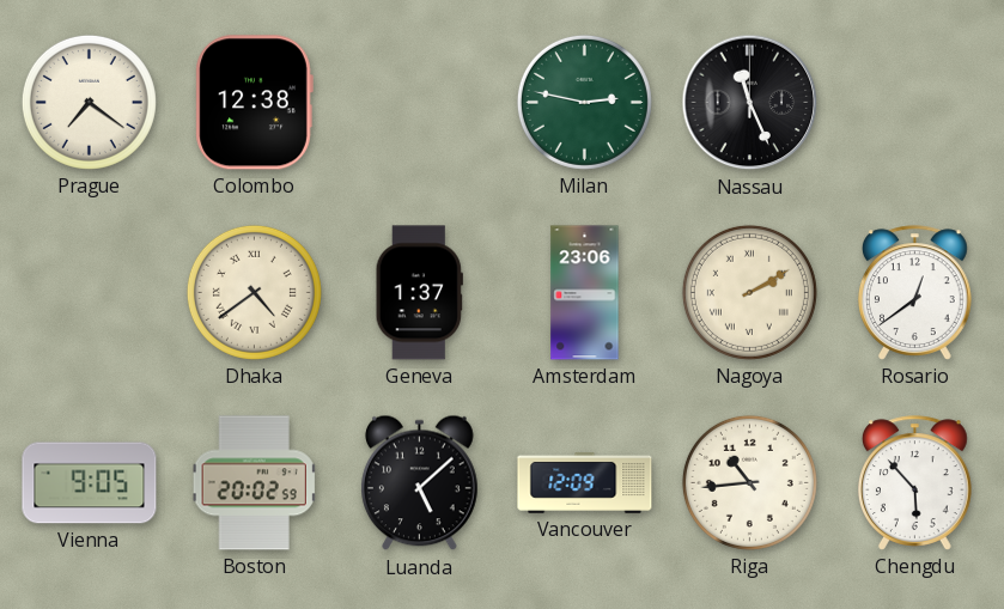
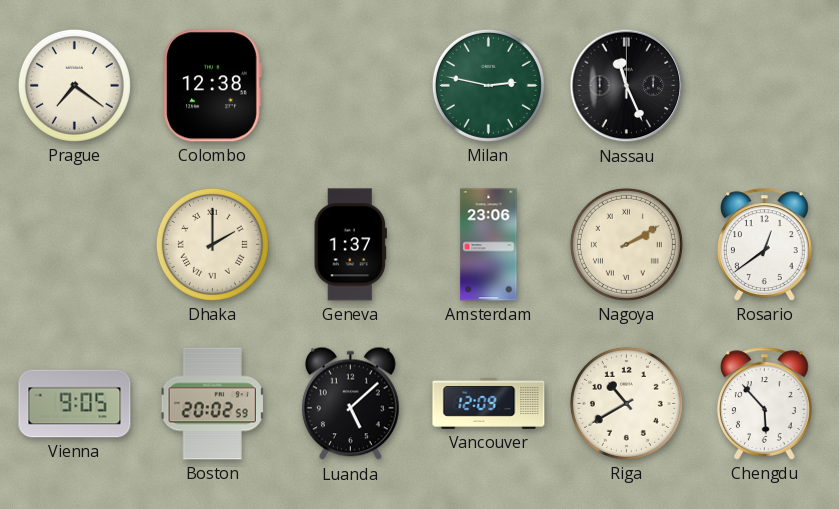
Dhaka: 4:39 -> 2:00 (212, 244)
Riga: 10:44 -> 10:40 (626, 403)
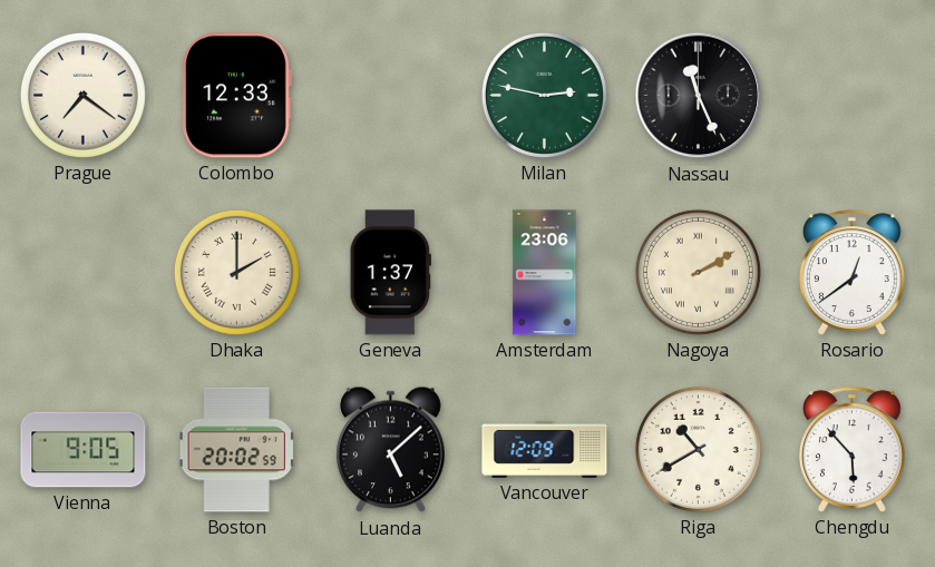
Colombo: 12:38 -> 12:33 (236, 96)
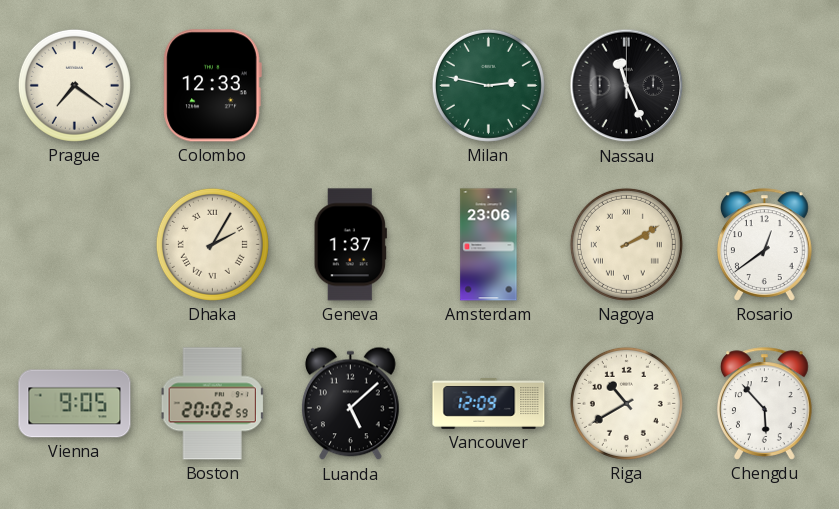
Dhaka: 2:00 -> 2:05 (212, 244)
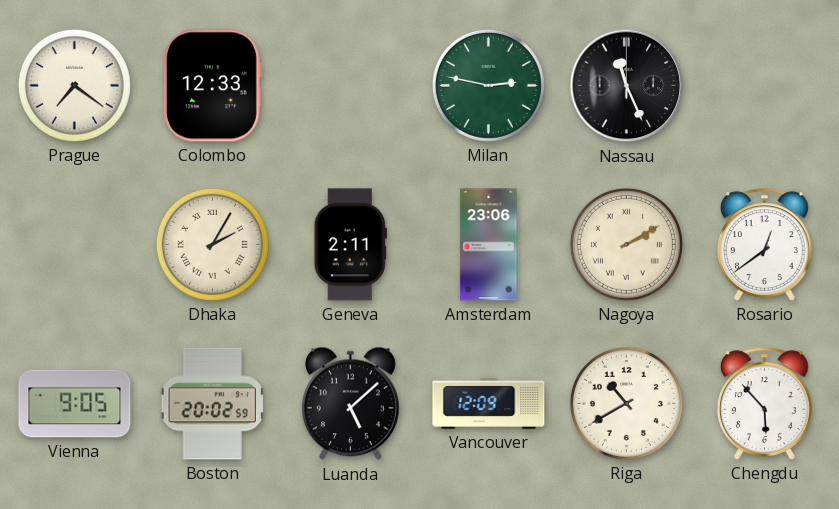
Geneva: 1:37 -> 2:11 (350, 245)
